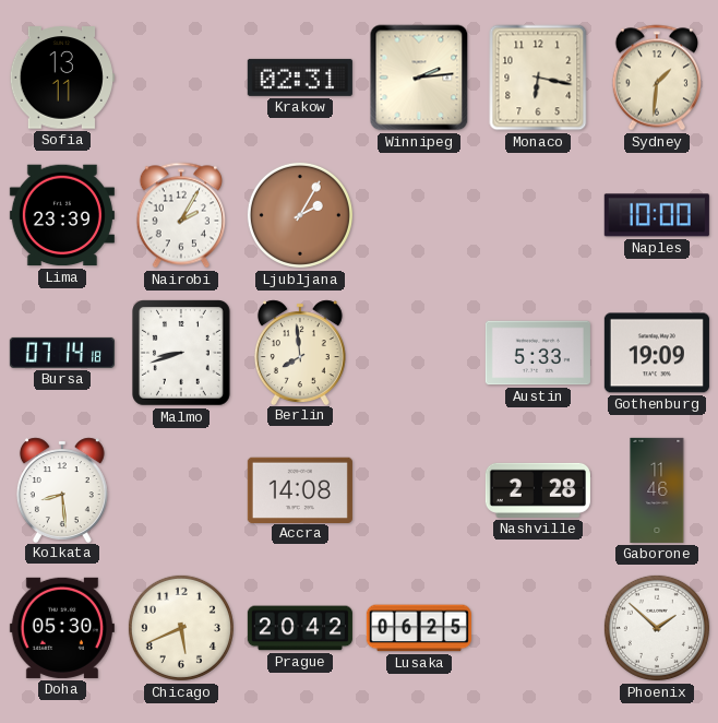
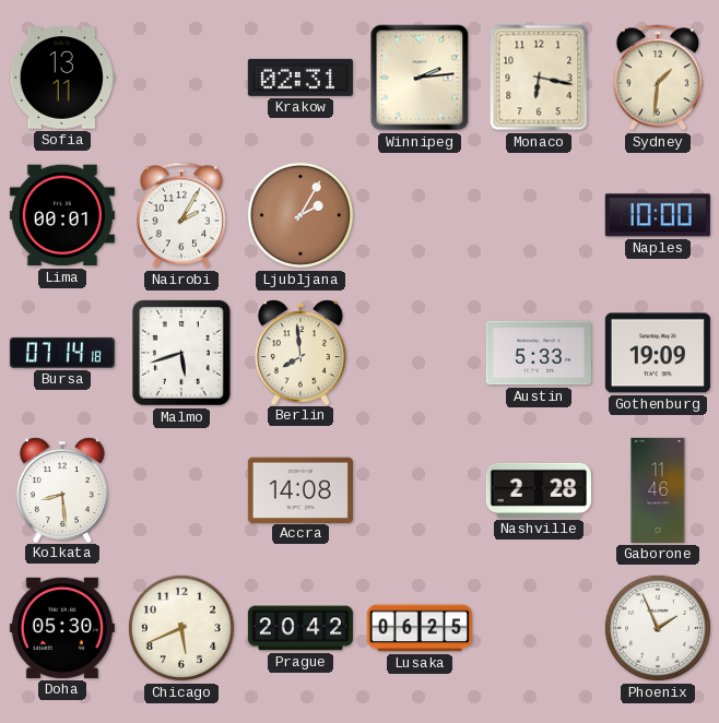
Lima: 23:39 -> 00:01 (62, 215)
Malmo: 8:42 -> 5:42 (182, 354)
Phoenix: 1:52 -> 1:56 (658, 628)
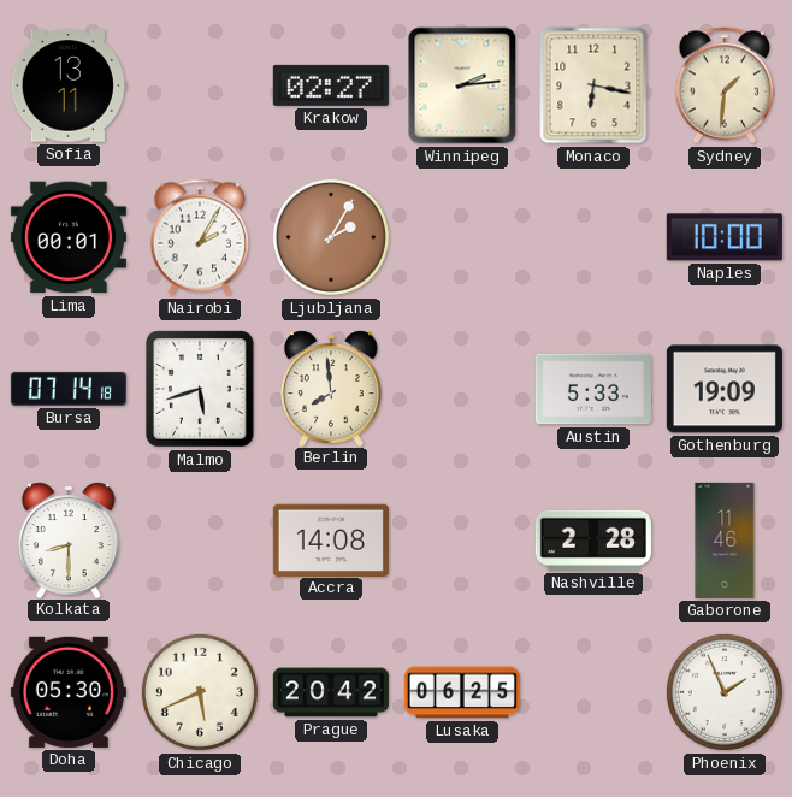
Krakow: 02:31 -> 02:27 (331, 85)
Kolkata: 8:29 -> 8:30 (69, 539)
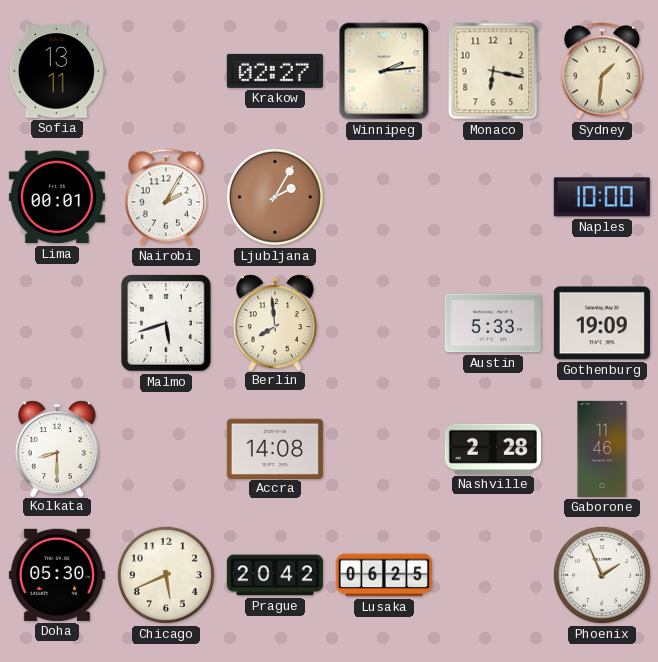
Bursa: 07:14 -> none (69, 389)
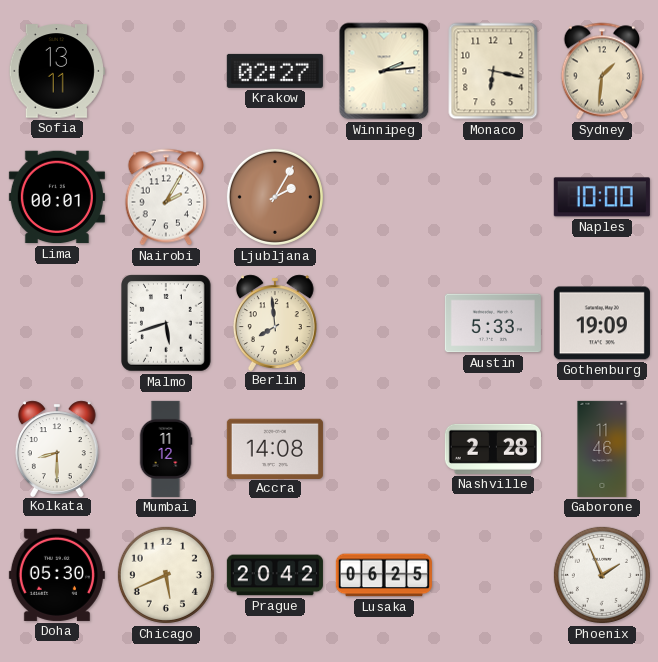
Mumbai: none -> 11:12 (166, 449)
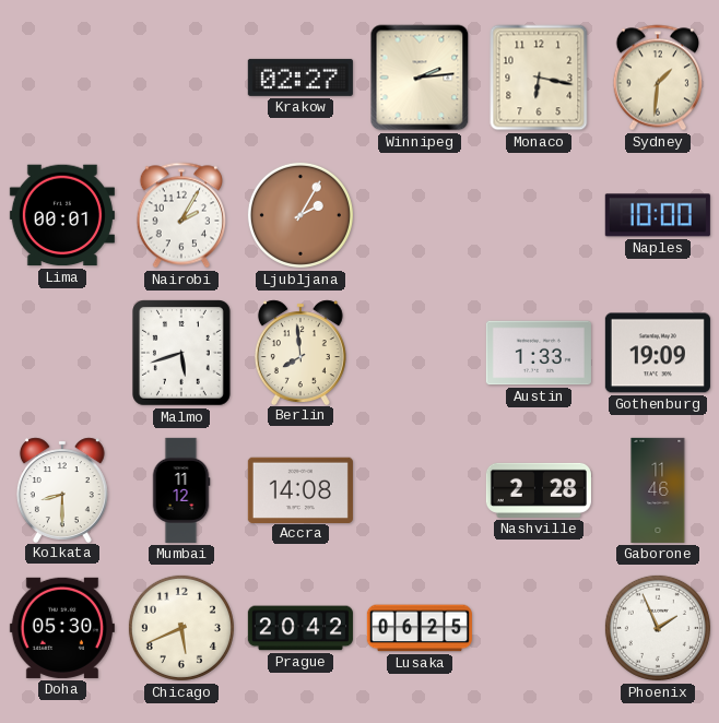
Sofia: 13:11 -> none (57, 71)
Austin: 5:33 -> 1:33 (539, 353)
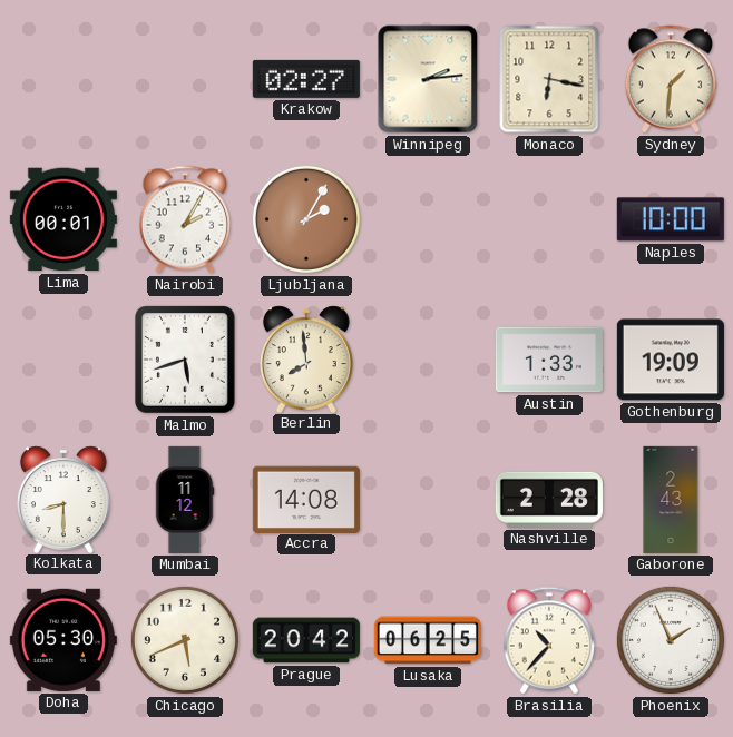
Gaborone: 11:46 -> 2:43 (671, 500)
Brasilia: none -> 10:37 (548, 640)
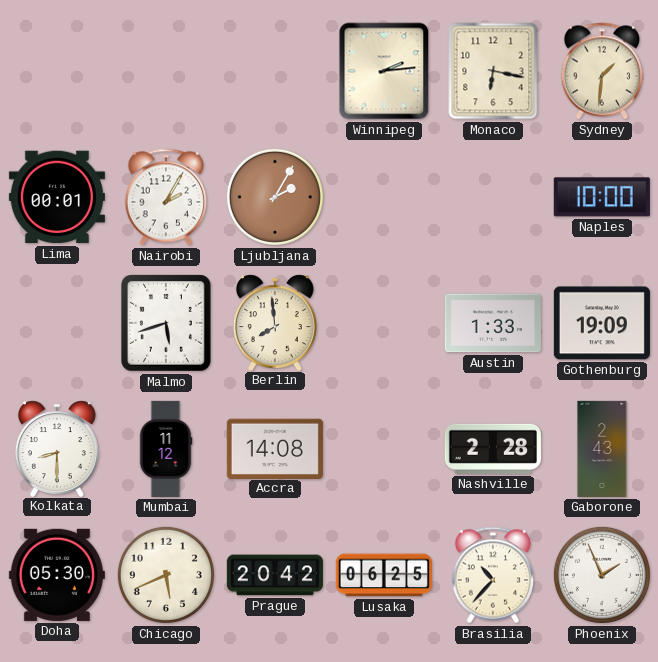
Krakow: 02:27 -> none (306, 79)
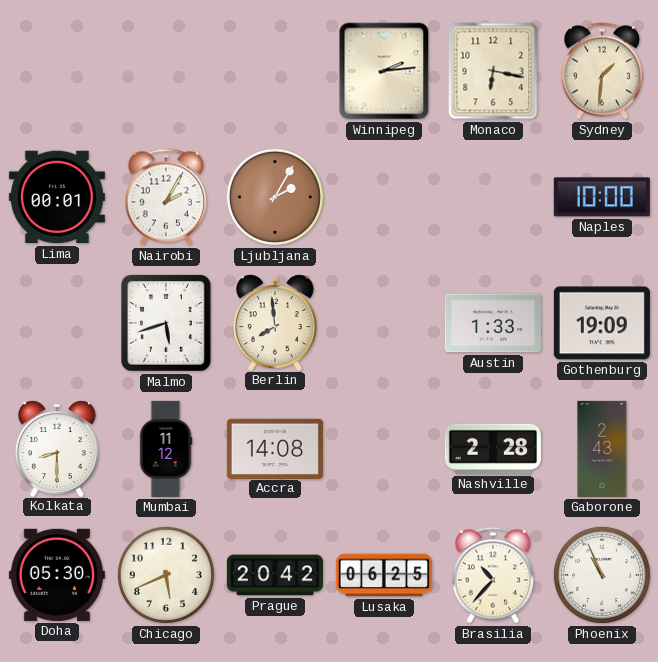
Phoenix: 1:56 -> 10:56 (602, 575)
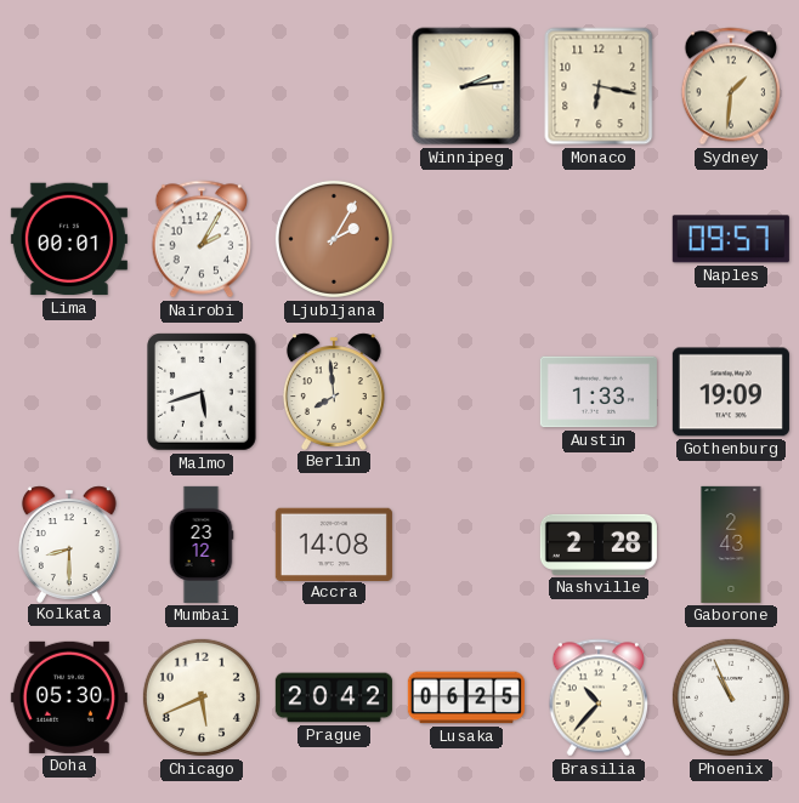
Naples: 10:00 -> 09:57 (731, 239)
Mumbai: 11:12 -> 23:12 (202, 545)
